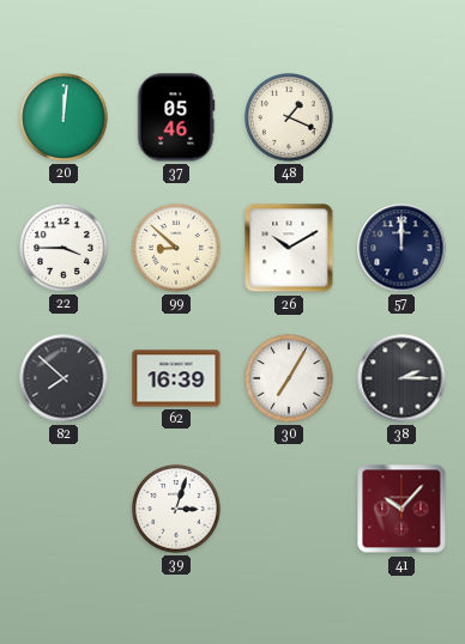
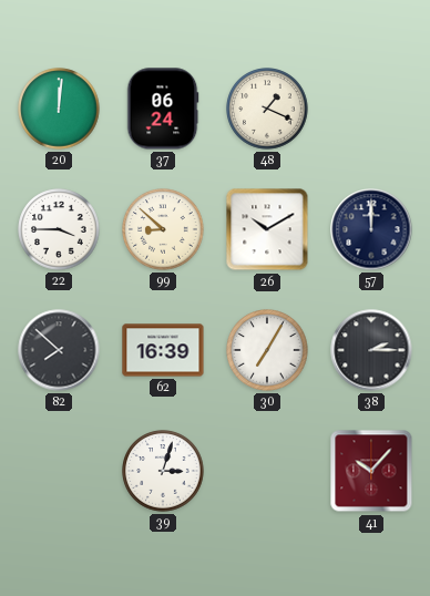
37: 05:46 -> 06:24 (163, 109)
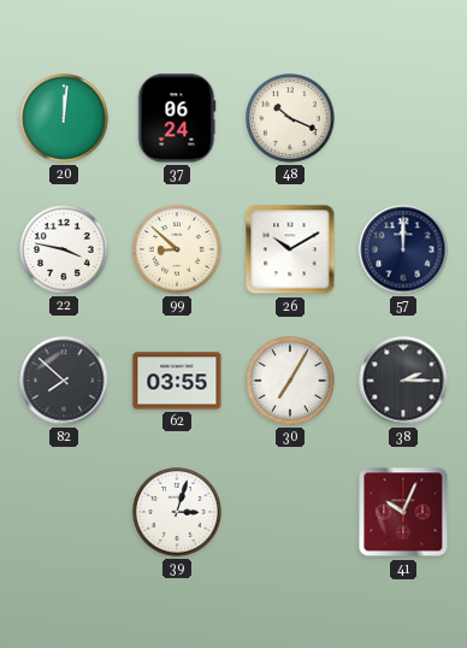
48: 1:19 -> 10:19 (290, 118)
22: 3:45 -> 3:47 (64, 249)
62: 16:39 -> 03:55 (177, 381)
41: 10:07 -> 10:04 (403, 512)
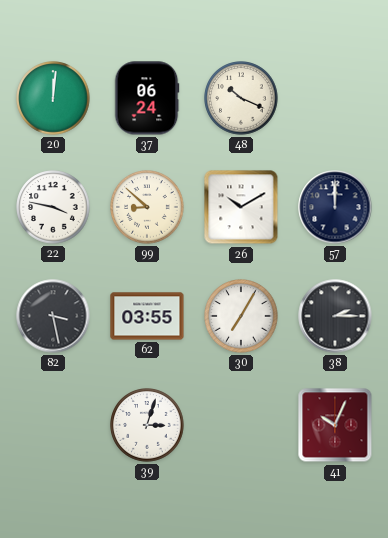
82: 7:52 -> 3:28 (53, 316)
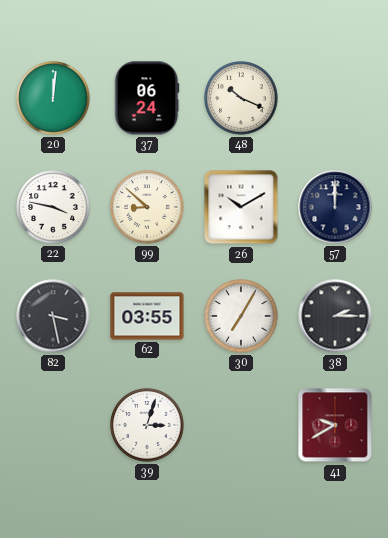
41: 10:04 -> 9:40 (335, 425)
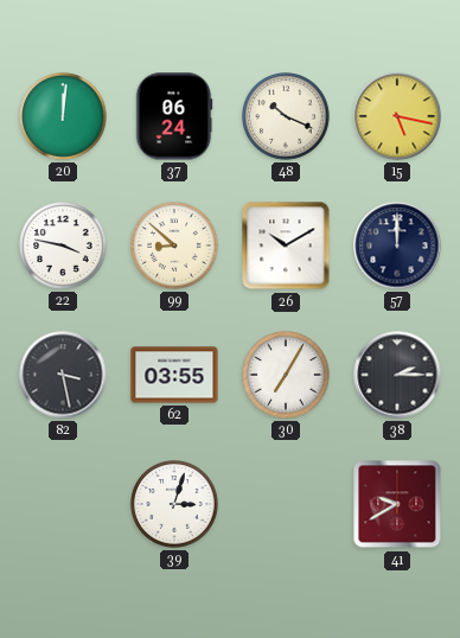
15: none -> 5:17 (397, 116)
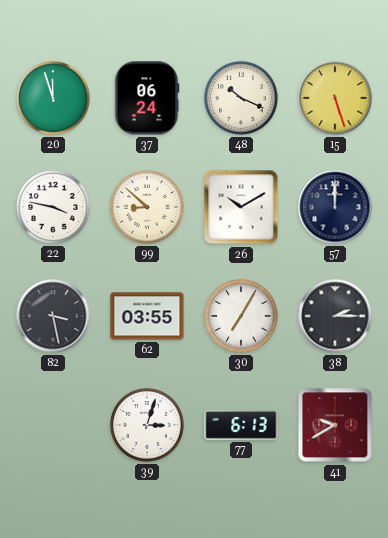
20: 12:01 -> 11:57 (53, 98)
15: 5:17 -> 5:27 (335, 98)
77: none -> 6:13 (241, 425)
